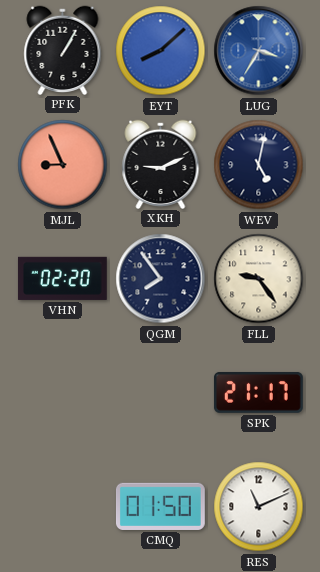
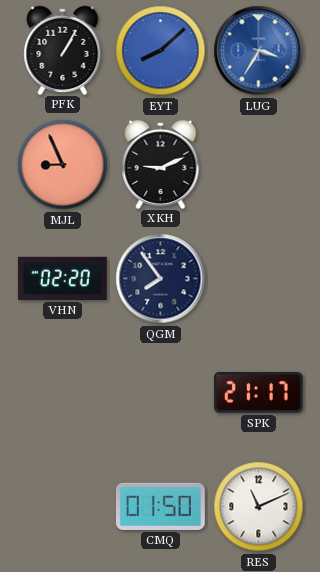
WEV: 5:02 -> none (259, 165)
FLL: 9:24 -> none (259, 279)
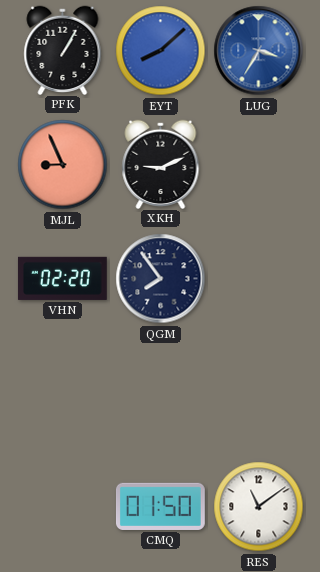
SPK: 21:17 -> none (258, 392)
RES: 11:11 -> 11:09 (259, 507)
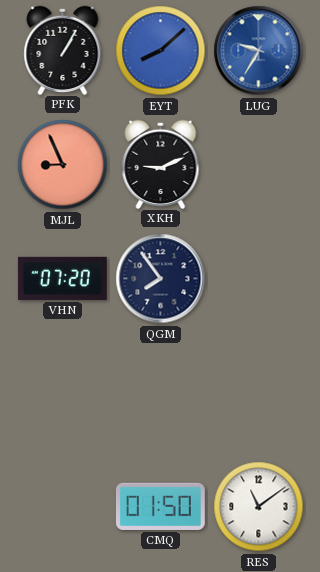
LUG: 3:35 -> 9:35 (259, 51)
VHN: 02:20 -> 07:20 (62, 278)
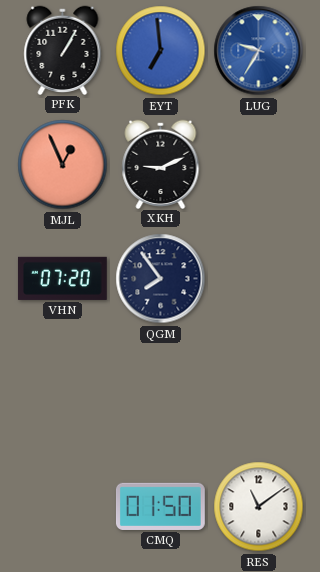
EYT: 8:08 -> 6:59 (161, 51)
MJL: 8:56 -> 12:56 (63, 165)
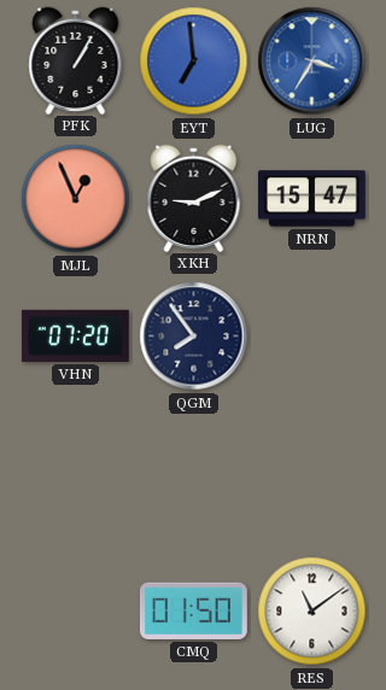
LUG: 9:35 -> 3:35 (312, 62)
NRN: none -> 15:47 (312, 199)
